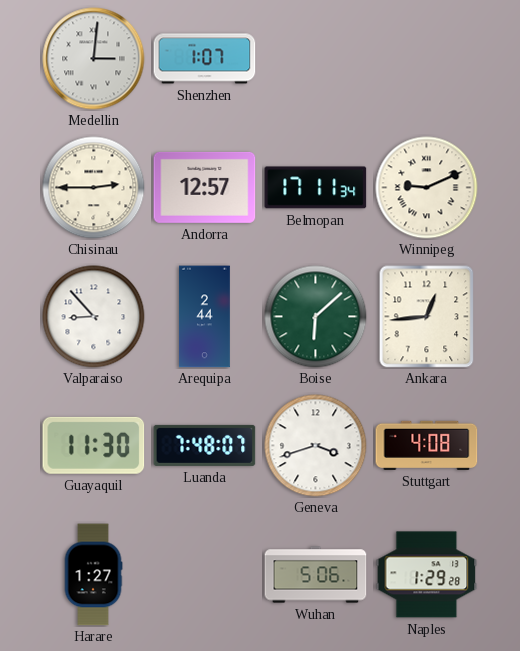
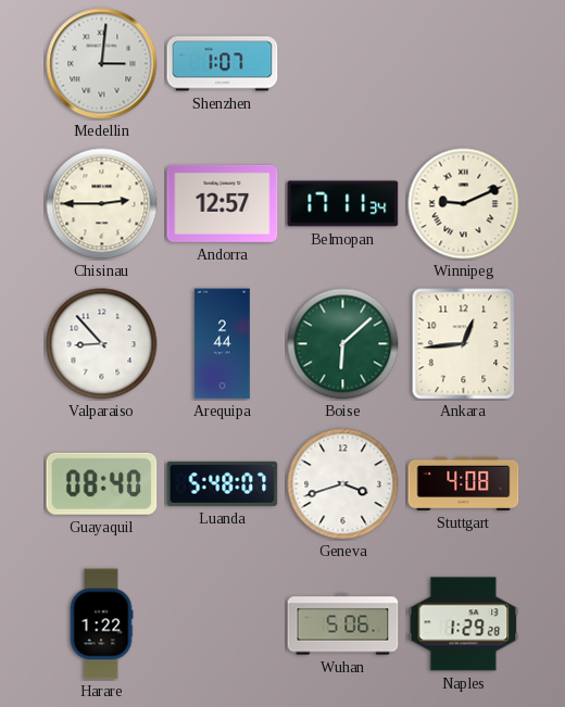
Guayaquil: 11:30 -> 08:40 (102, 483)
Luanda: 7:48 -> 5:48 (223, 483)
Harare: 1:27 -> 1:22 (101, 624)
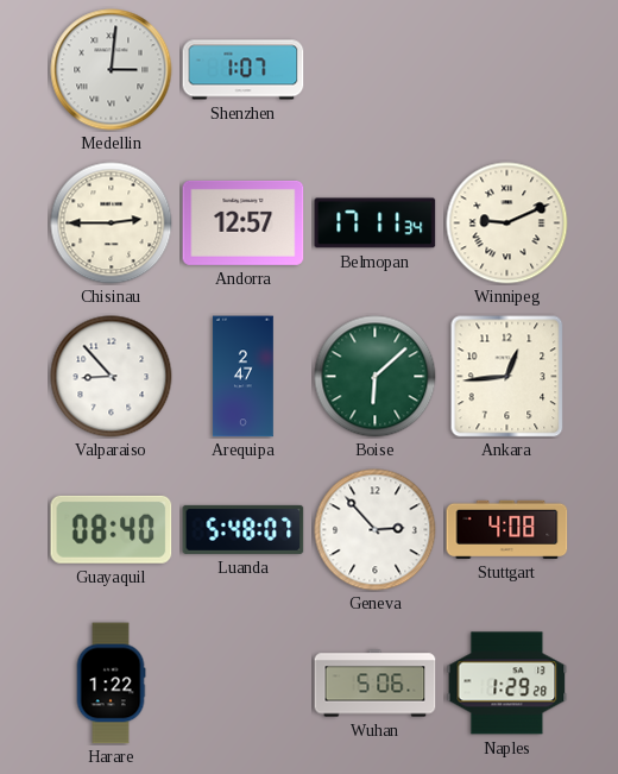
Arequipa: 2:44 -> 2:47 (242, 377)
Geneva: 3:42 -> 2:53 (376, 530)
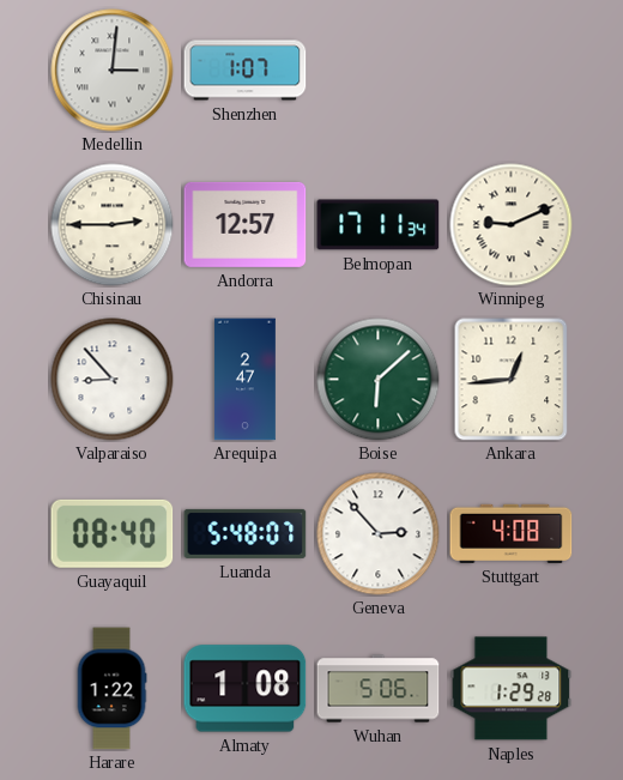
Almaty: none -> 1:08 (246, 689)
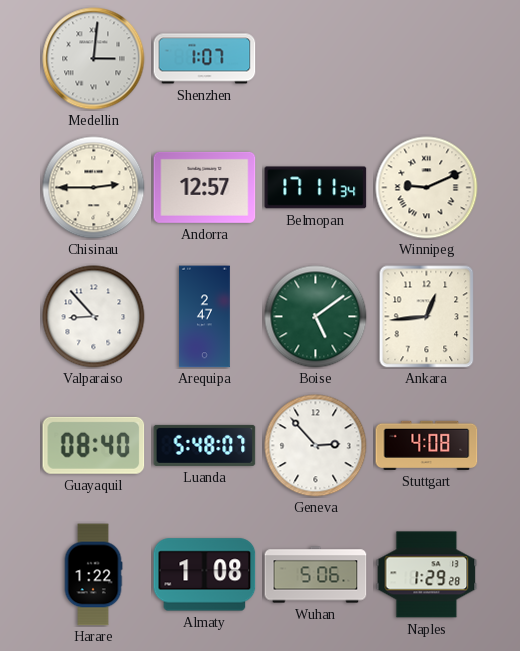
Boise: 6:08 -> 5:09 (316, 317)
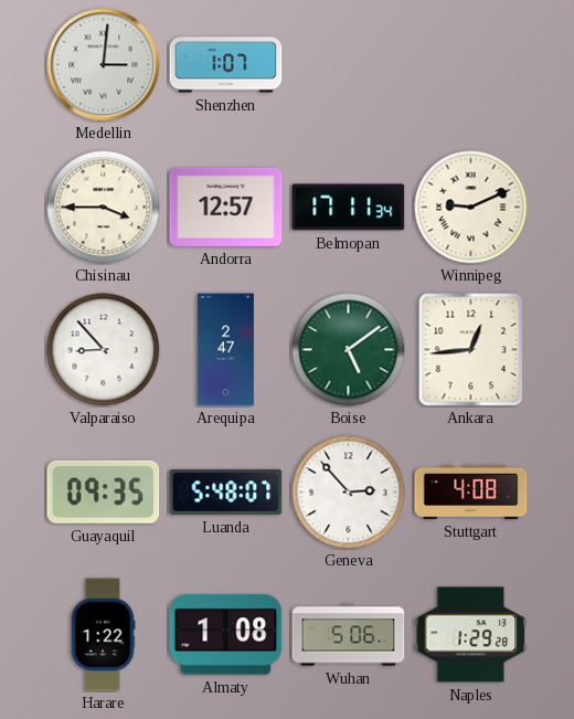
Chisinau: 2:45 -> 3:45 (104, 208)
Guayaquil: 08:40 -> 09:35 (104, 491)
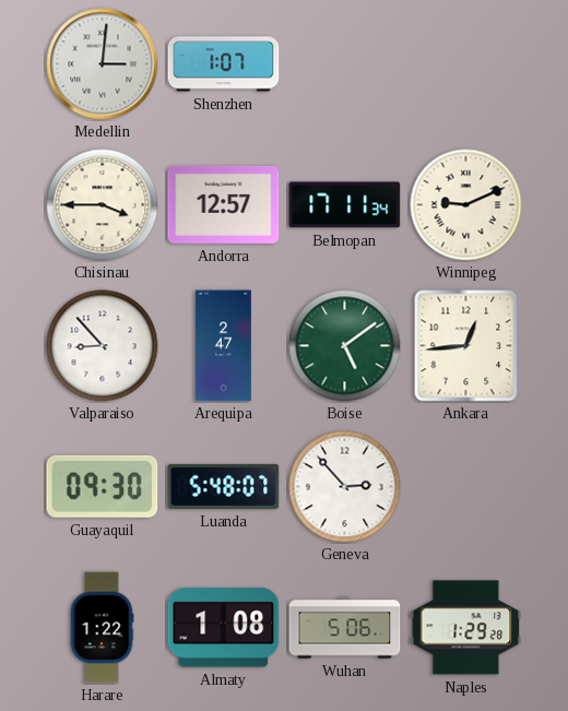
Guayaquil: 09:35 -> 09:30 (103, 486)
Stuttgart: 4:08 -> none (471, 491)
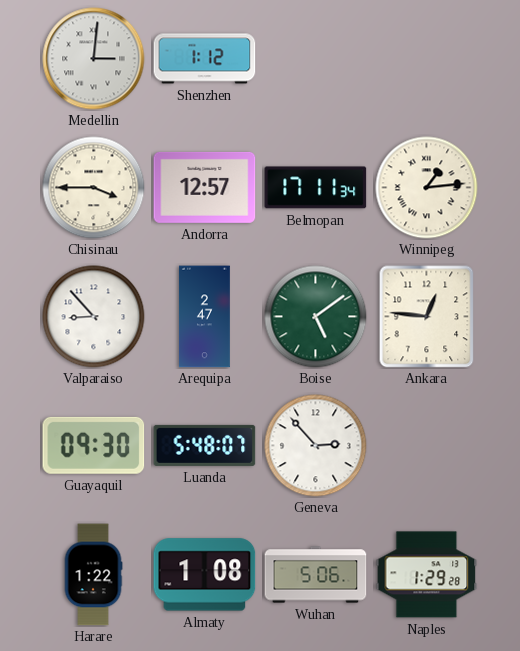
Shenzhen: 1:07 -> 1:12 (205, 59)
Winnipeg: 9:11 -> 1:14 (427, 188)
Ankara: 12:44 -> 12:46 (427, 317)
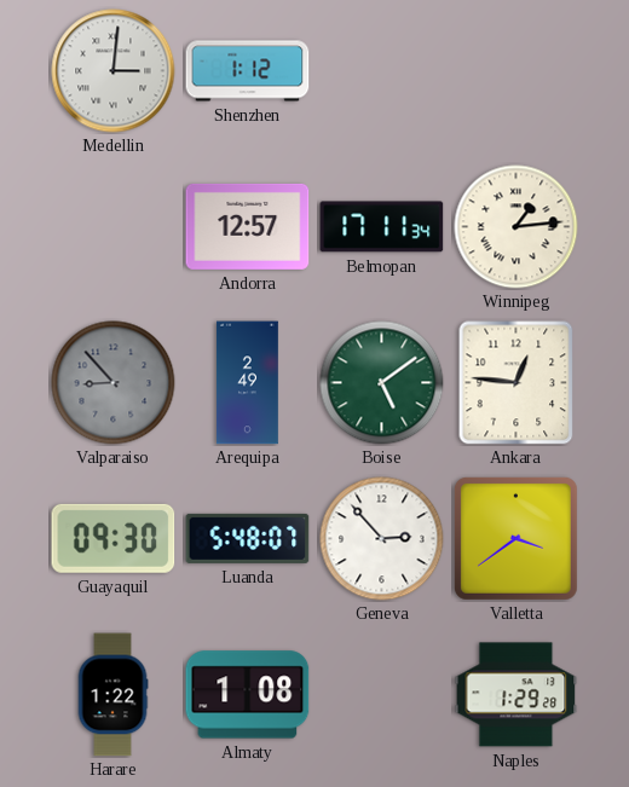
Chisinau: 3:45 -> none (94, 188)
Valparaiso dial: white -> grey (114, 383)
Arequipa: 2:47 -> 2:49 (247, 383)
Valletta: none -> 3:39 (515, 538)
Wuhan: 5:06 -> none (316, 575)
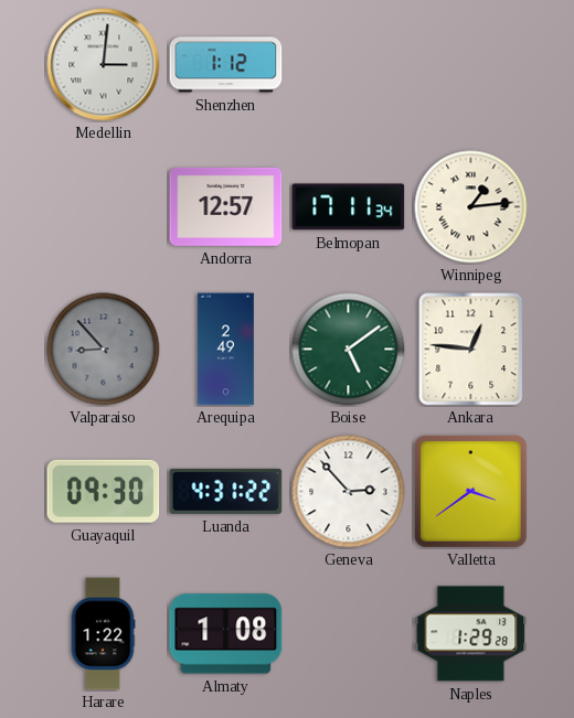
Luanda: 5:48 -> 4:31 (226, 491)
